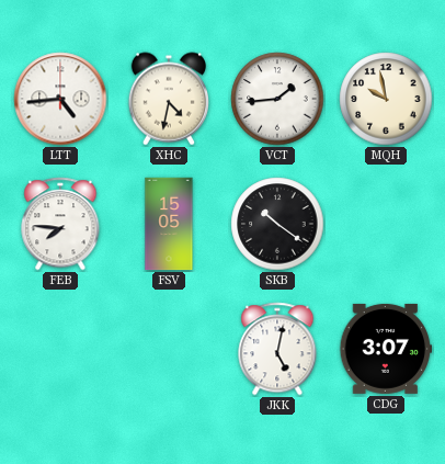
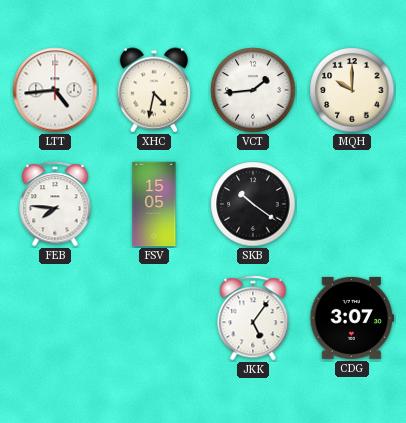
MQH: 9:58 -> 10:00 (352, 90)
JKK: 5:02 -> 5:06 (253, 318)
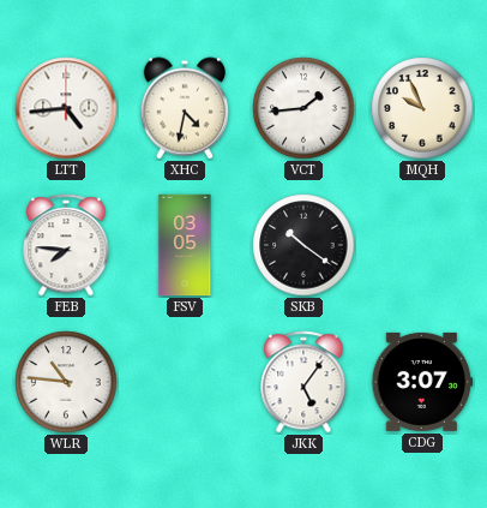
MQH: 10:00 -> 9:56 (422, 108)
FSV: 15:05 -> 03:05 (185, 245)
WLR: none -> 10:46 (66, 382)
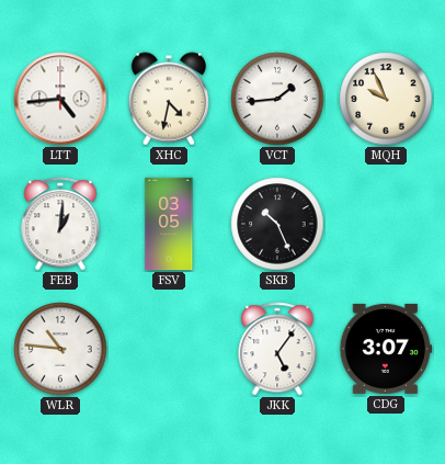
FEB: 7:46 -> 1:01 (60, 224)
SKB: 10:21 -> 10:26 (277, 224)
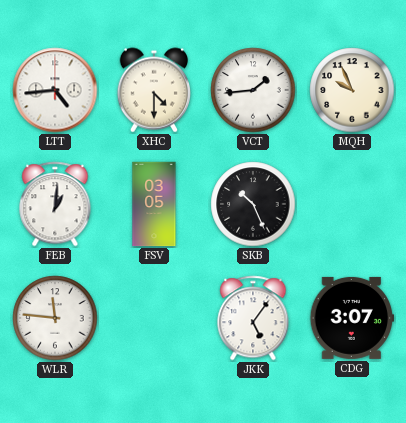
XHC: 4:32 -> 4:30 (153, 90)
WLR: 10:46 -> 11:46 (55, 318)
